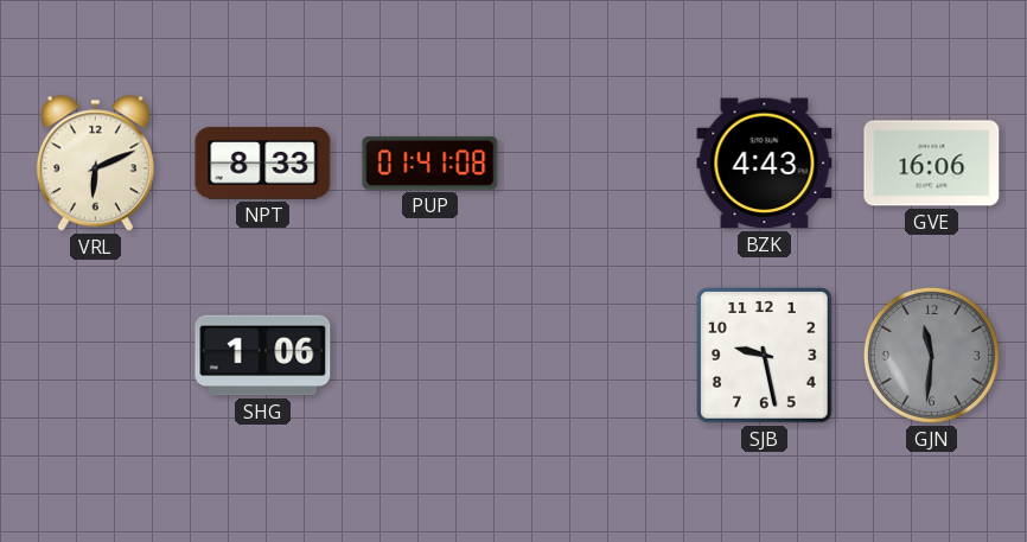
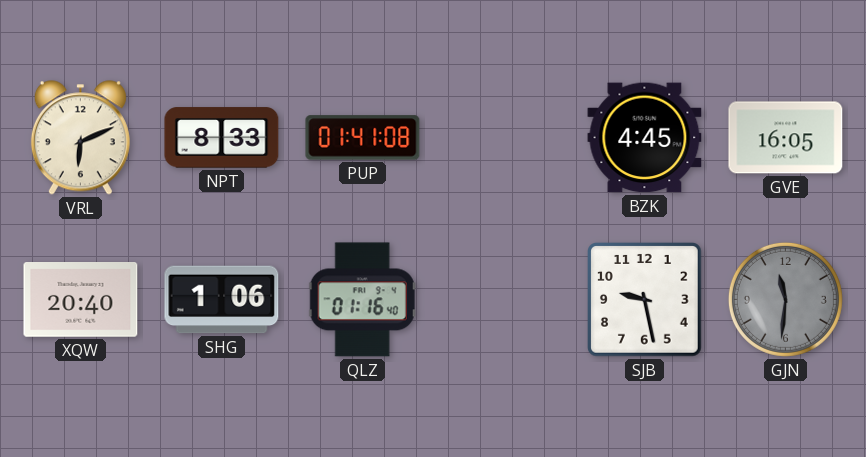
BZK: 4:43 -> 4:45 (645, 138)
GVE: 16:06 -> 16:05 (786, 138)
XQW: none -> 20:40 (81, 300)
QLZ: none -> 01:16 (362, 300)
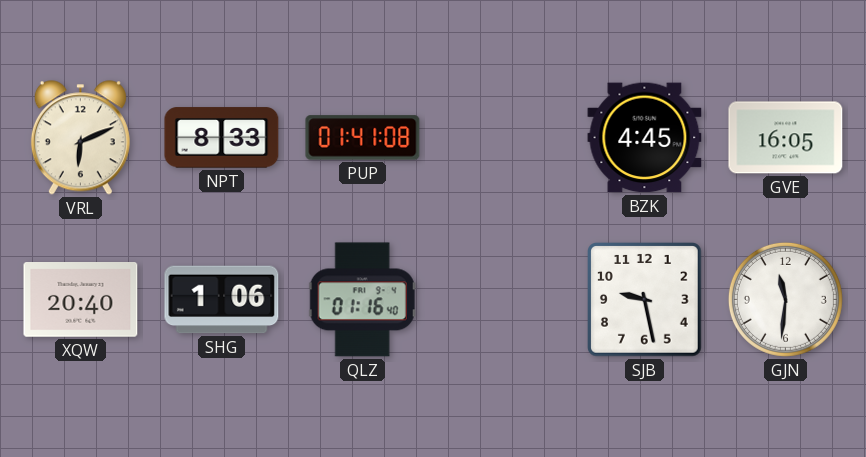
GJN dial: grey -> white (785, 299)
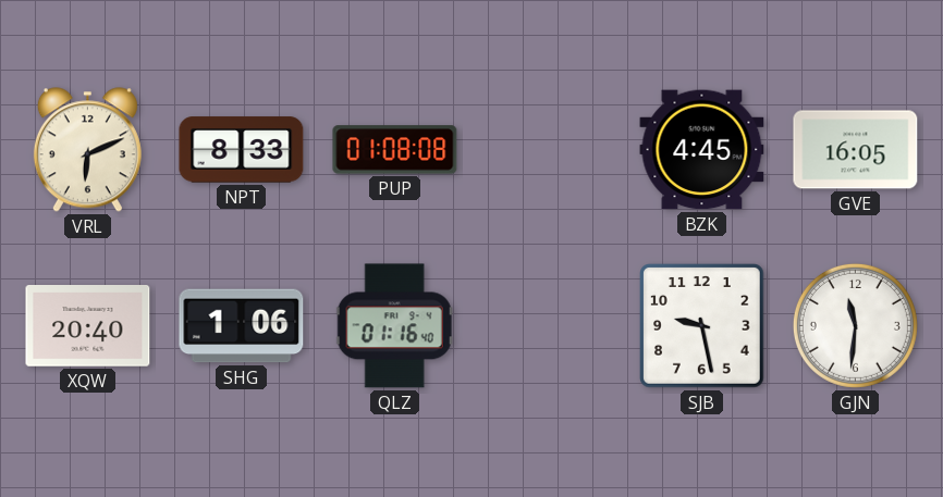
PUP: 01:41 -> 01:08 (395, 150)
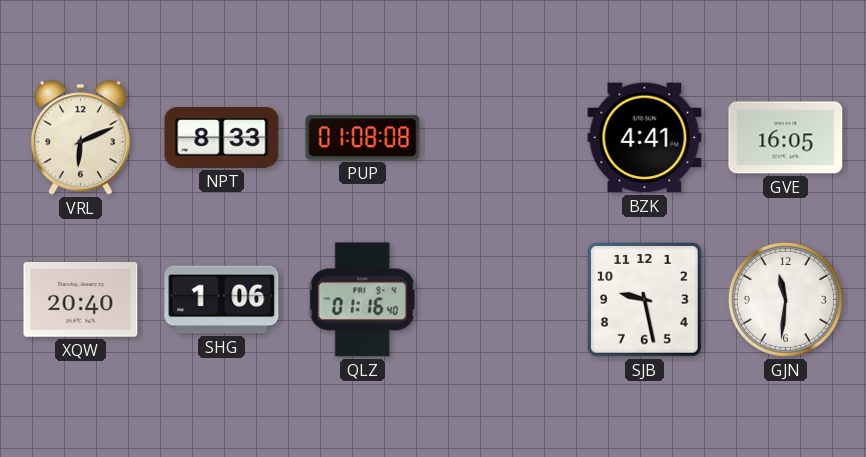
BZK: 4:45 -> 4:41 (645, 138)
